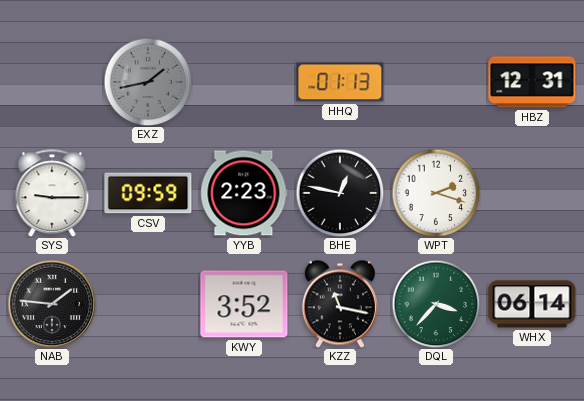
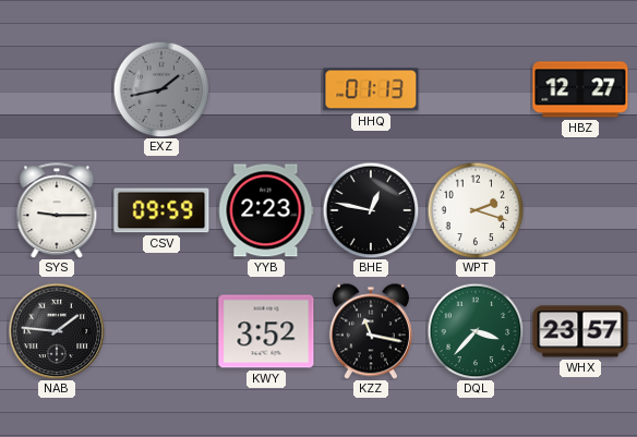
HBZ: 12:31 -> 12:27 (580, 89)
WHX: 06:14 -> 23:57 (580, 331)
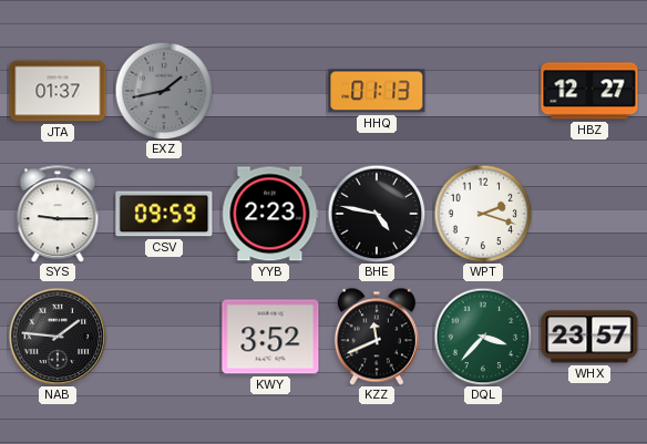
JTA: none -> 01:37 (58, 91)
BHE: 12:47 -> 4:47 (377, 214)
KZZ: 11:17 -> 11:41 (377, 337)
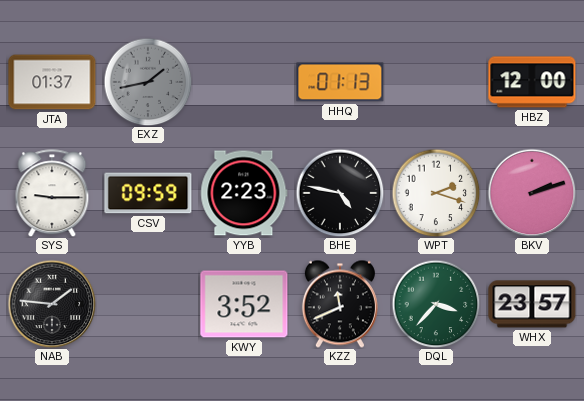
HBZ: 12:27 -> 12:00 (532, 82)
BKV: none -> 2:12 (532, 193)
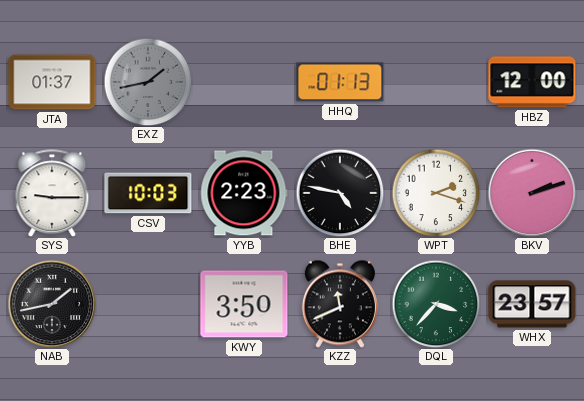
CSV: 09:59 -> 10:03 (148, 193)
NAB: 1:46 -> 1:43 (52, 304)
KWY: 3:52 -> 3:50 (244, 304)
